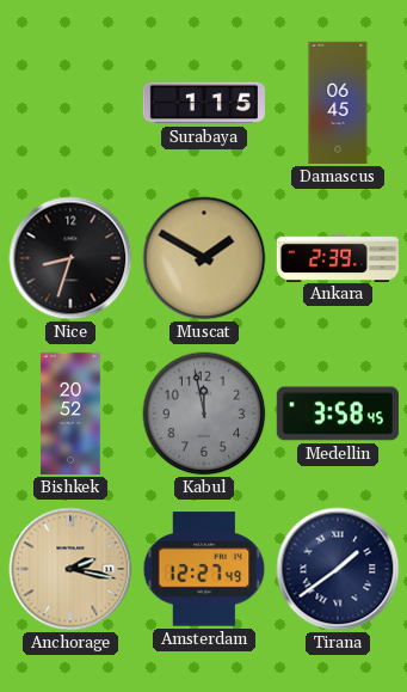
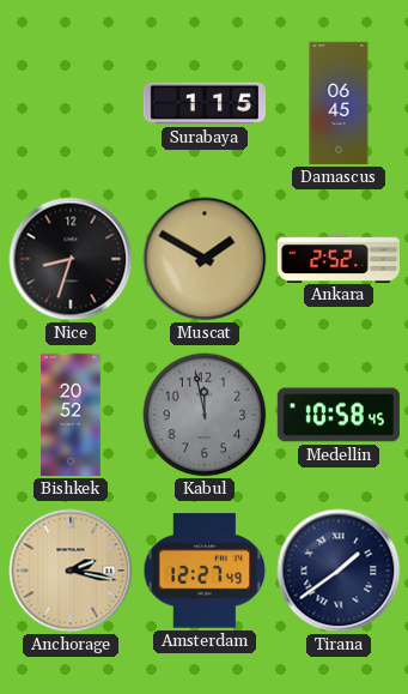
Ankara: 2:39 -> 2:52 (339, 258)
Medellin: 3:58 -> 10:58 (339, 415)
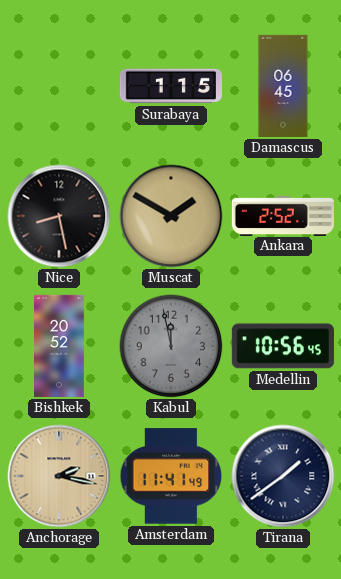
Nice: 8:33 -> 8:28 (59, 216)
Medellin: 10:58 -> 10:56 (283, 346)
Amsterdam: 12:27 -> 11:41 (171, 476)
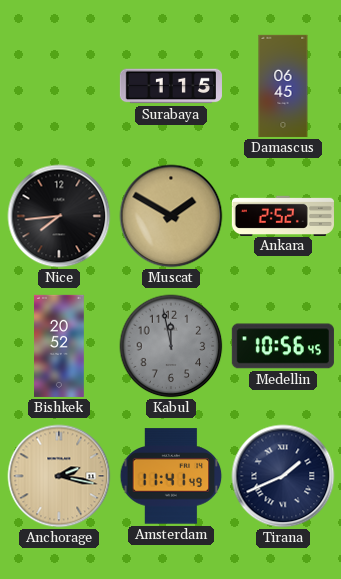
Nice: 8:28 -> 7:44 (59, 216)
Tirana: 1:39 -> 1:41 (283, 476)
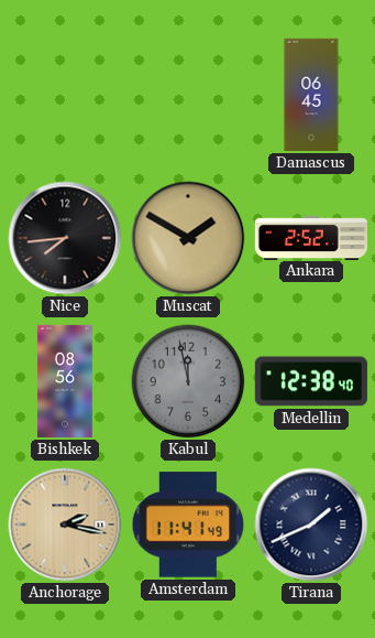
Surabaya: 1:15 -> none (171, 86)
Bishkek: 20:52 -> 08:56 (66, 381)
Medellin: 10:56 -> 12:38 (311, 381)
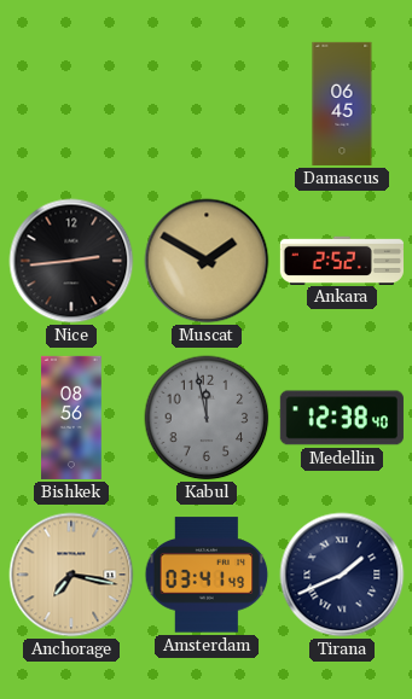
Nice: 7:44 -> 2:44 (71, 261)
Anchorage: 2:17 -> 7:17 (71, 575)
Amsterdam: 11:41 -> 03:41 (207, 575)
